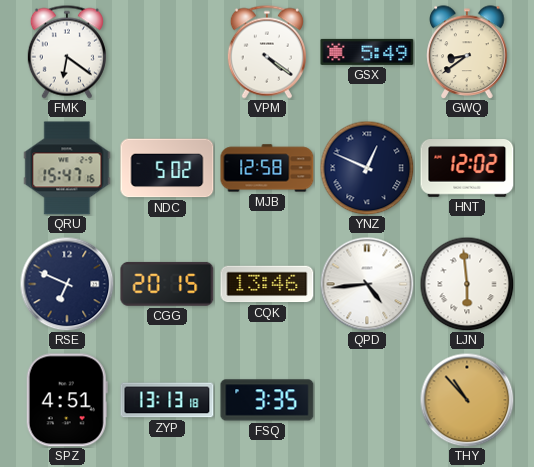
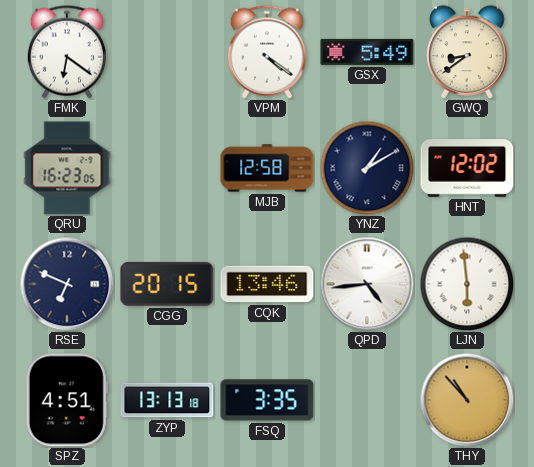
QRU: 15:47 -> 16:23 (67, 168)
NDC: 5:02 -> none (167, 168)
YNZ: 12:49 -> 1:10 (367, 168)
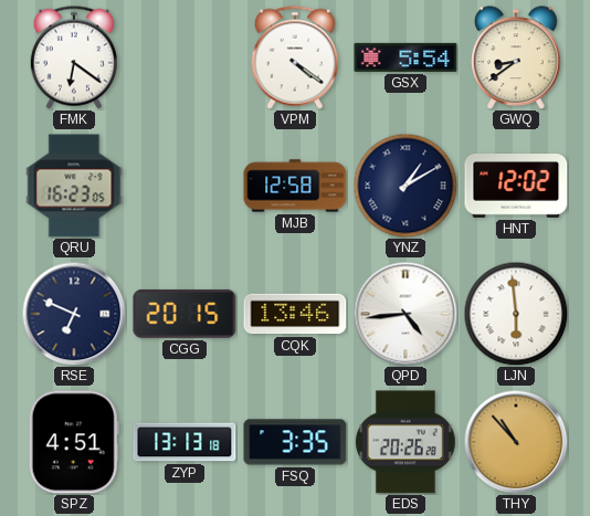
GSX: 5:49 -> 5:54 (405, 57)
EDS: none -> 20:26 (405, 442)
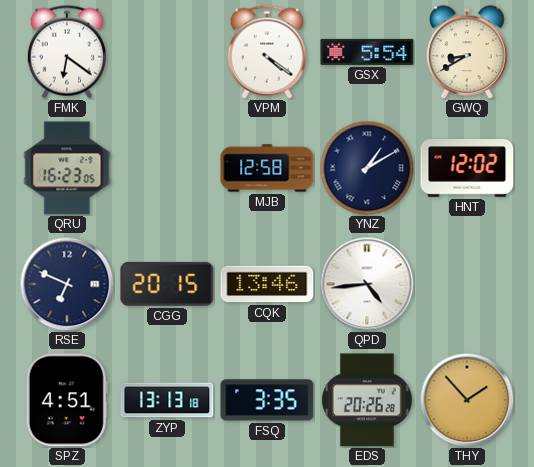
GWQ: 8:39 -> 8:40 (467, 52)
LJN: 5:59 -> none (516, 314)
THY: 10:53 -> 1:53 (467, 400)
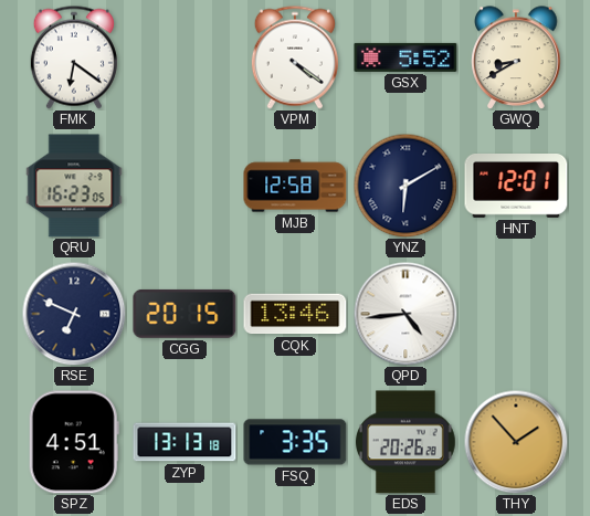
GSX: 5:54 -> 5:52 (405, 57)
YNZ: 1:10 -> 6:10 (405, 186)
HNT: 12:02 -> 12:01 (516, 187)
